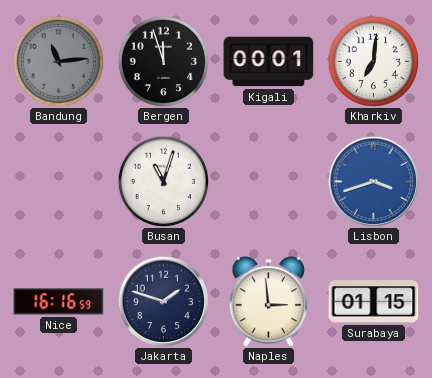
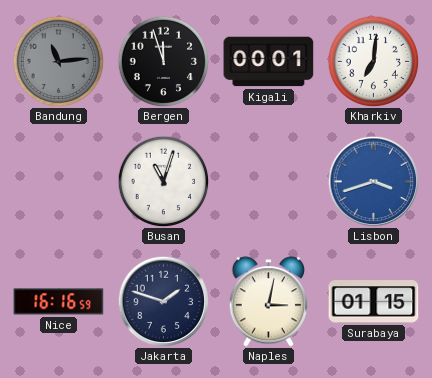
Naples: 2:59 -> 3:02 (269, 302)
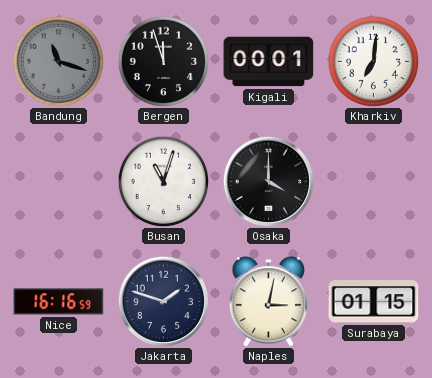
Bandung: 11:14 -> 11:18 (58, 61)
Osaka: none -> 4:00 (268, 181)
Lisbon: 3:42 -> none (373, 181)
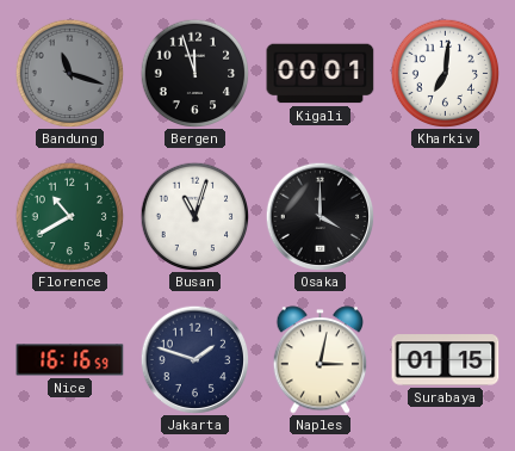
Florence: none -> 10:40 (69, 216)
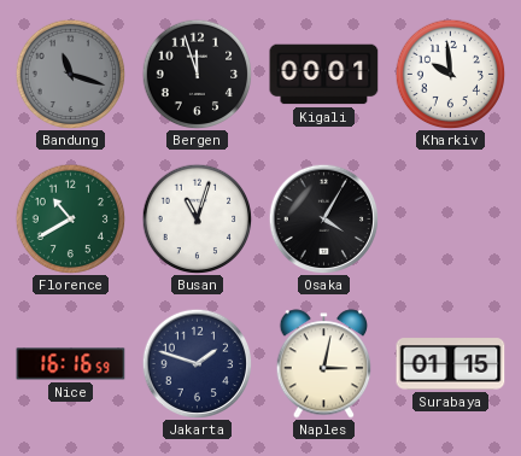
Kharkiv: 7:01 -> 9:59 (450, 74)
Osaka: 4:00 -> 4:05 (323, 218)
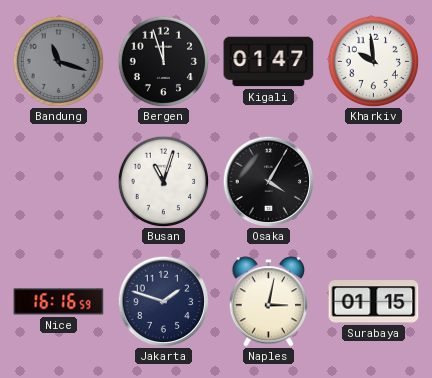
Kigali: 00:01 -> 01:47 (269, 62)
Florence: 10:40 -> none (70, 218)
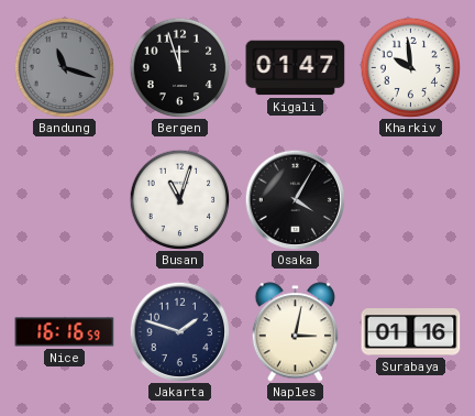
Surabaya: 01:15 -> 01:16 (411, 332)
